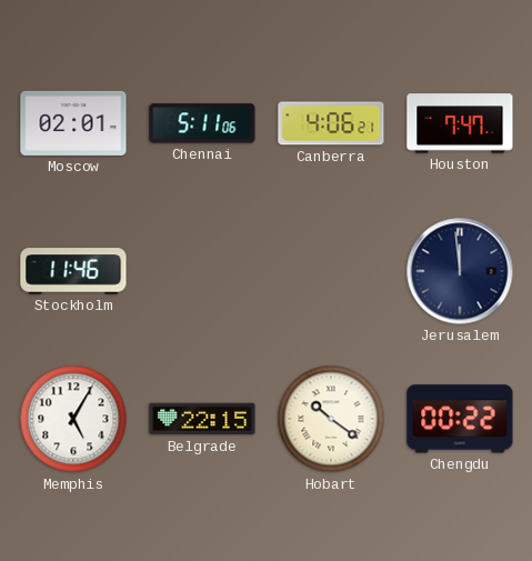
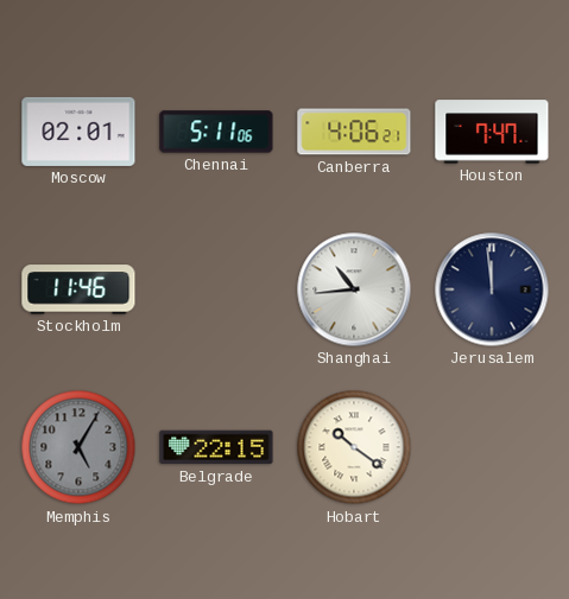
Shanghai: none -> 10:44 (354, 289)
Memphis dial: white -> grey (78, 447)
Chengdu: 00:22 -> none (460, 419)
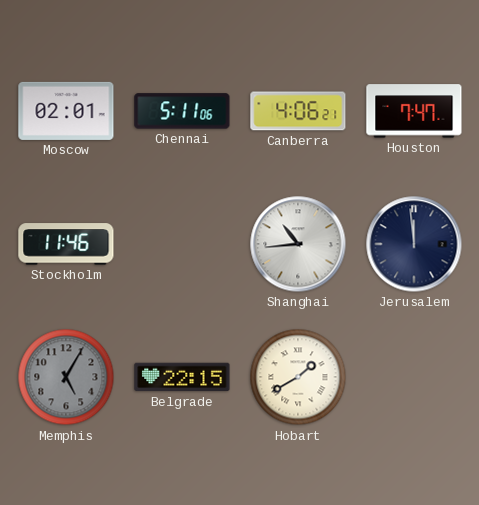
Hobart: 10:21 -> 1:40 (298, 377)
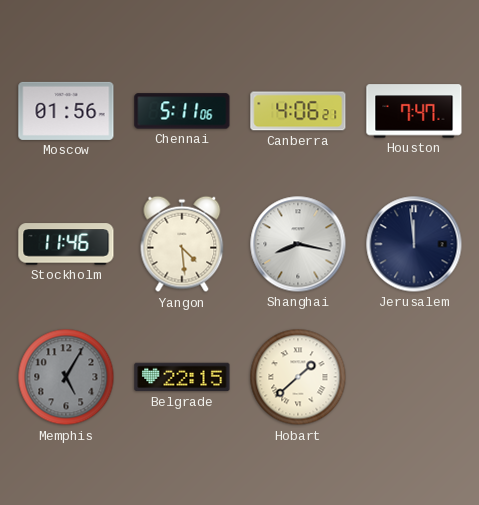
Moscow: 02:01 -> 01:56 (66, 111)
Yangon: none -> 4:29 (182, 244)
Shanghai: 10:44 -> 8:17 (298, 244)
Hobart: 1:40 -> 1:38 (298, 377)
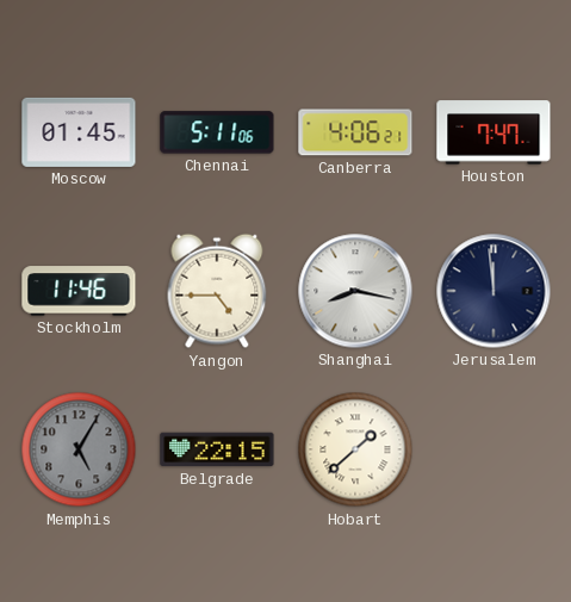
Moscow: 01:56 -> 01:45 (79, 132)
Yangon: 4:29 -> 4:45 (217, 291)
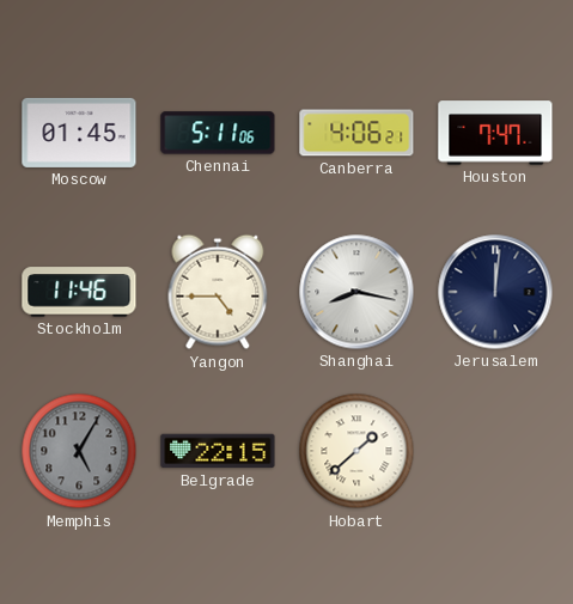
Jerusalem: 11:59 -> 12:01 (495, 292)
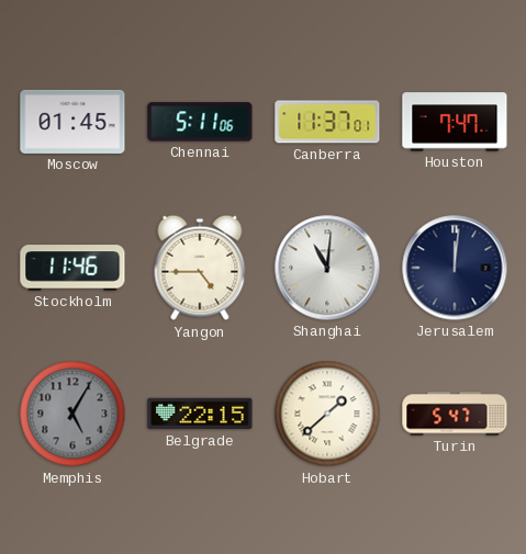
Canberra: 4:06 -> 11:37 (327, 122)
Shanghai: 8:17 -> 11:01 (327, 268)
Turin: none -> 5:47 (455, 414)
